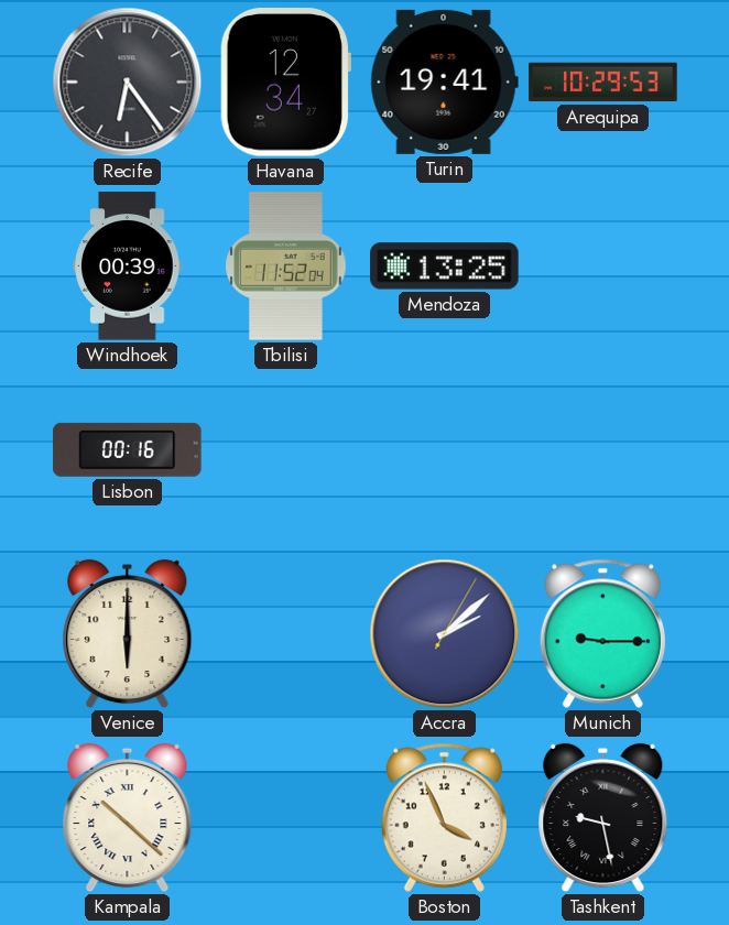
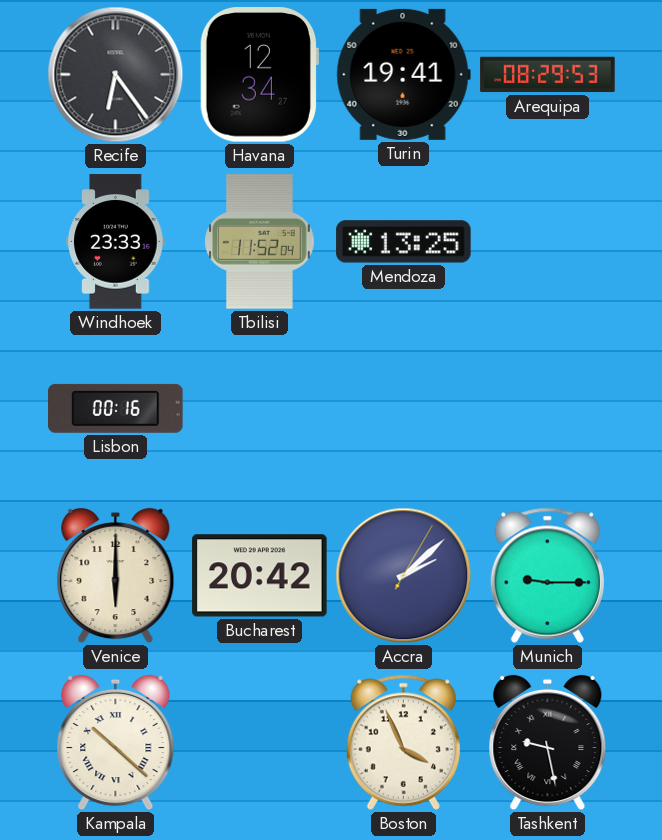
Arequipa: 10:29 -> 08:29 (548, 75)
Windhoek: 00:39 -> 23:33 (116, 242)
Bucharest: none -> 20:42 (260, 576)
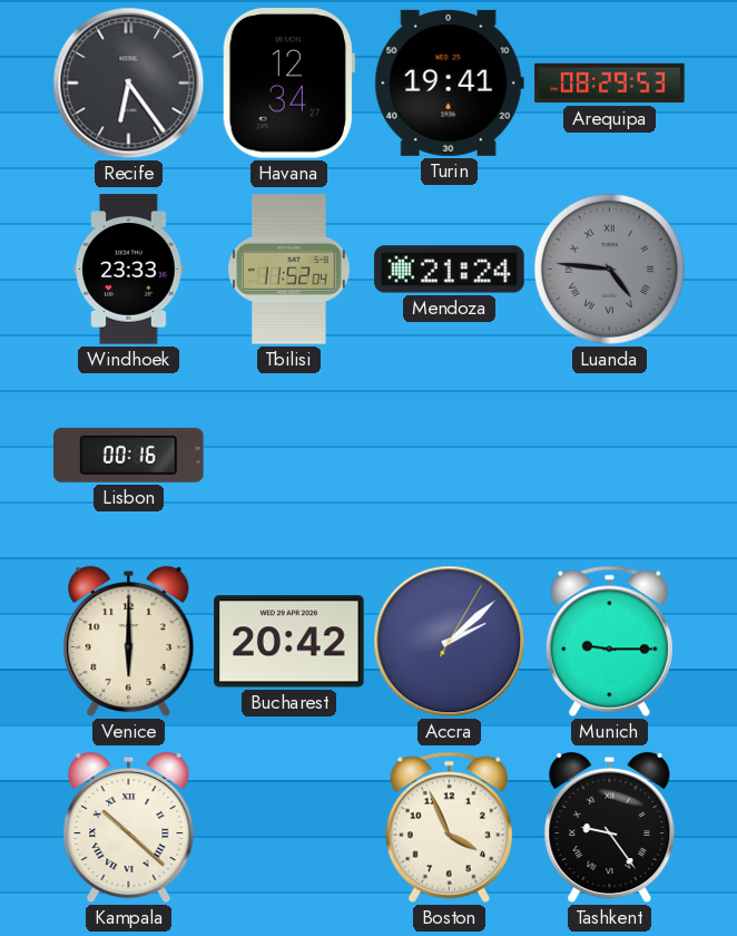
Mendoza: 13:25 -> 21:24 (450, 270)
Luanda: none -> 4:46 (609, 269)
Tashkent: 9:28 -> 9:24 (610, 828)
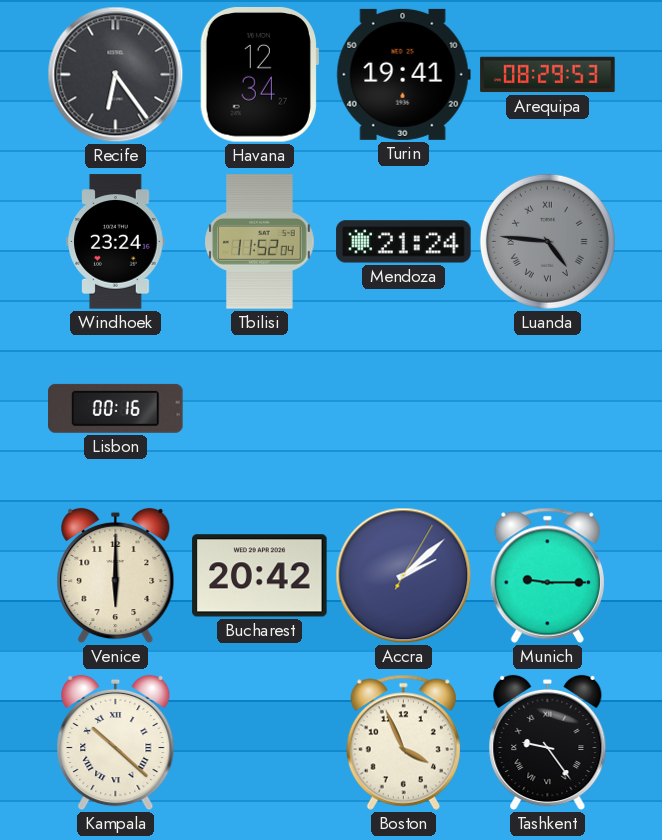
Windhoek: 23:33 -> 23:24 (116, 242)
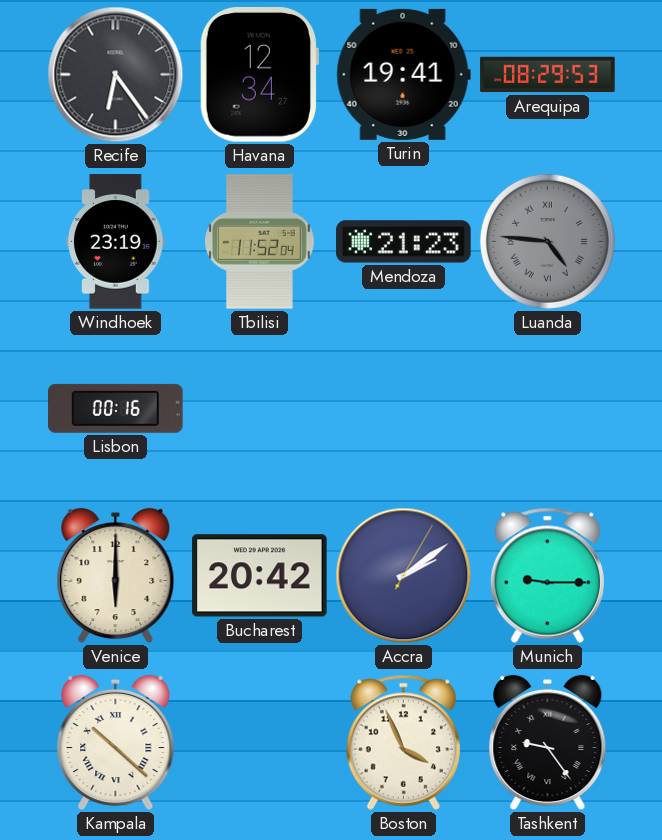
Windhoek: 23:24 -> 23:19 (116, 242)
Mendoza: 21:24 -> 21:23 (404, 242)
Accra: 2:08 -> 2:09 (404, 576)
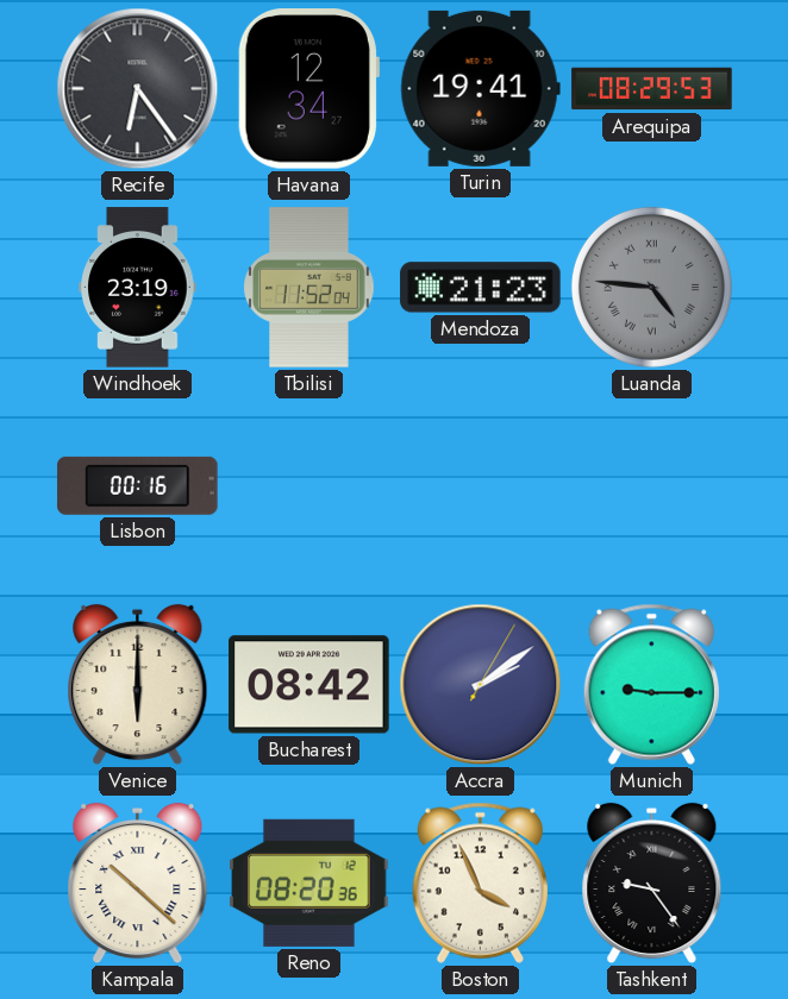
Bucharest: 20:42 -> 08:42 (309, 685)
Reno: none -> 08:20 (309, 882)
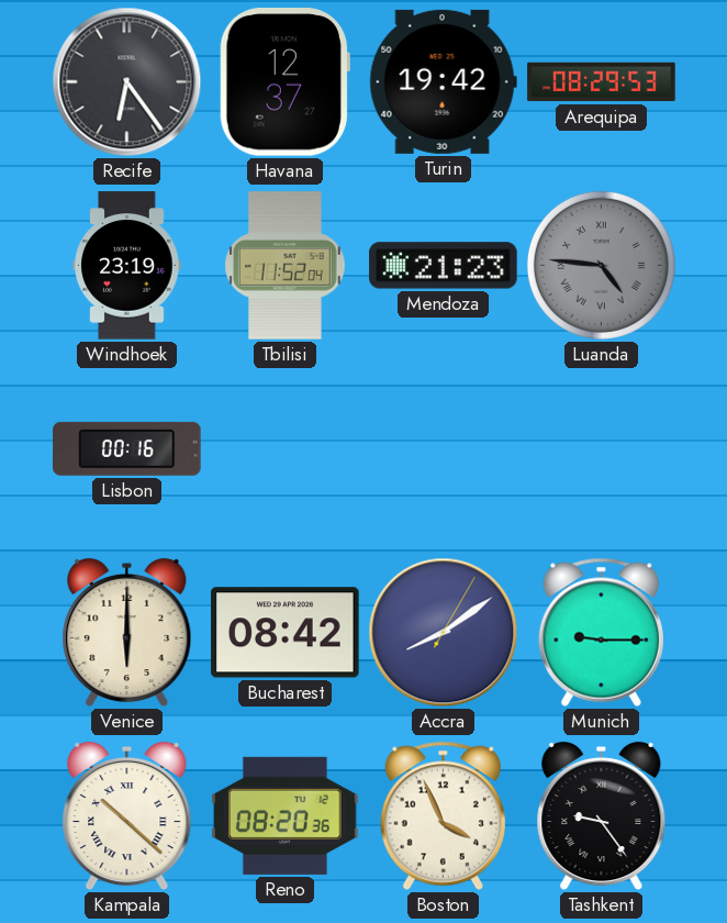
Havana: 12:34 -> 12:37 (284, 82)
Turin: 19:41 -> 19:42 (443, 81)
Accra: 2:09 -> 8:09 (444, 633)
